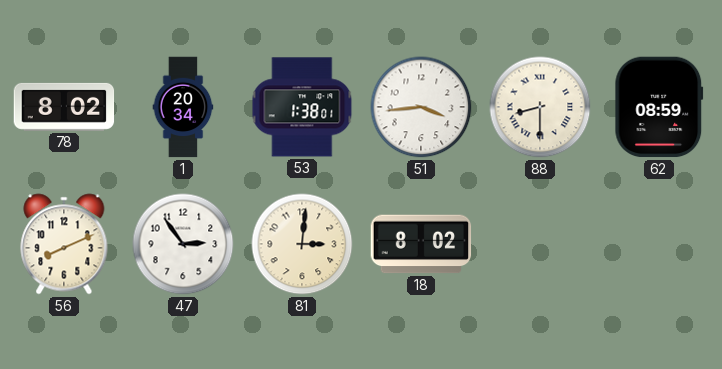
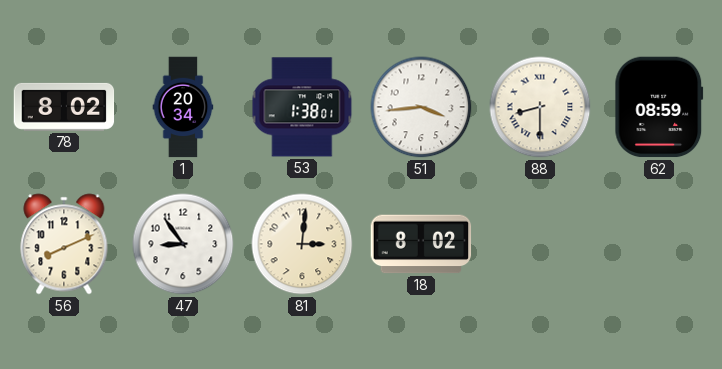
47: 2:54 -> 8:54 (183, 244)
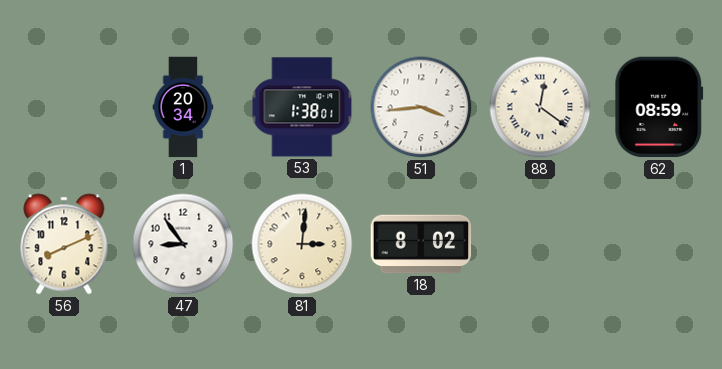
78: 8:02 -> none (64, 107)
88: 8:30 -> 12:21 (540, 107)
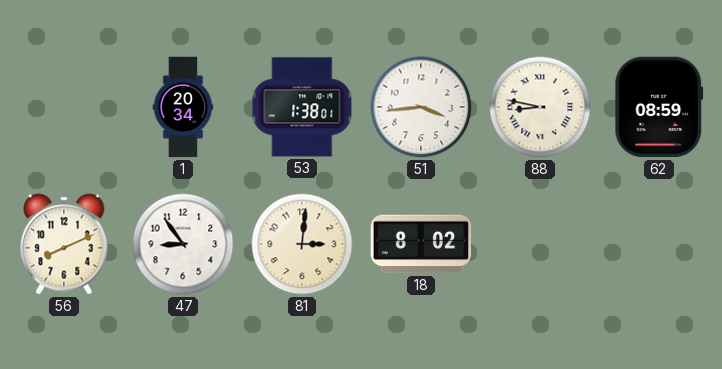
88: 12:21 -> 8:47 (540, 107)
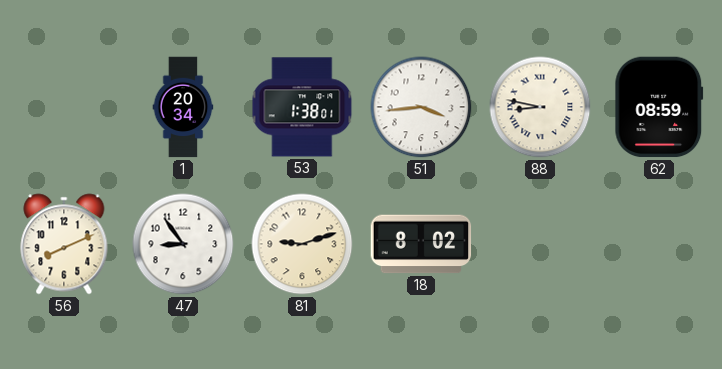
81: 3:01 -> 9:12 (302, 244)
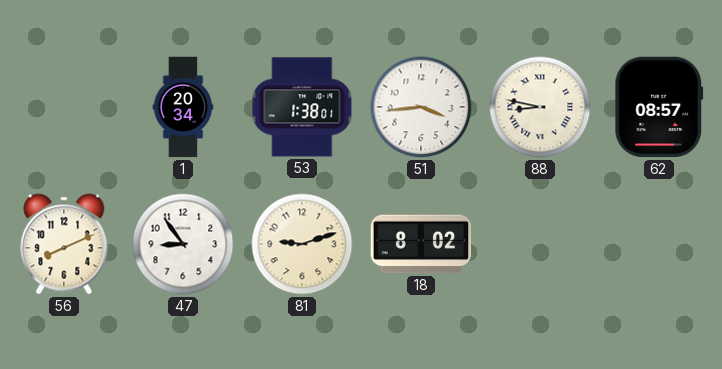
62: 08:59 -> 08:57 (659, 107)
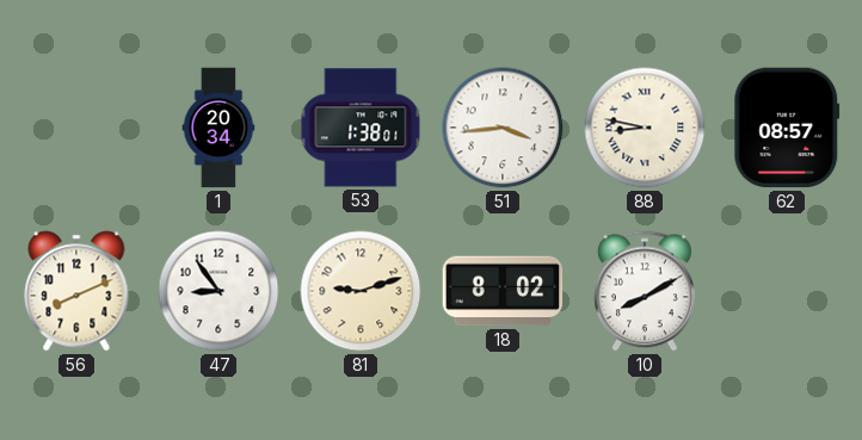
10: none -> 8:10 (645, 291)
